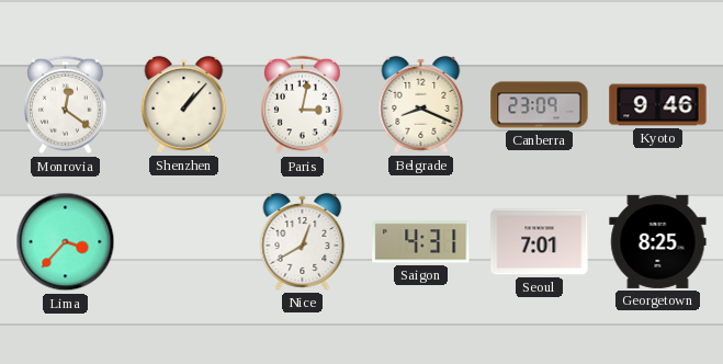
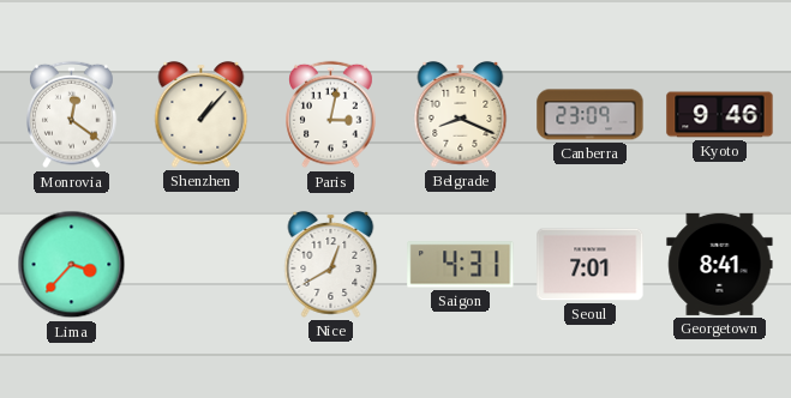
Georgetown: 8:25 -> 8:41 (720, 264)
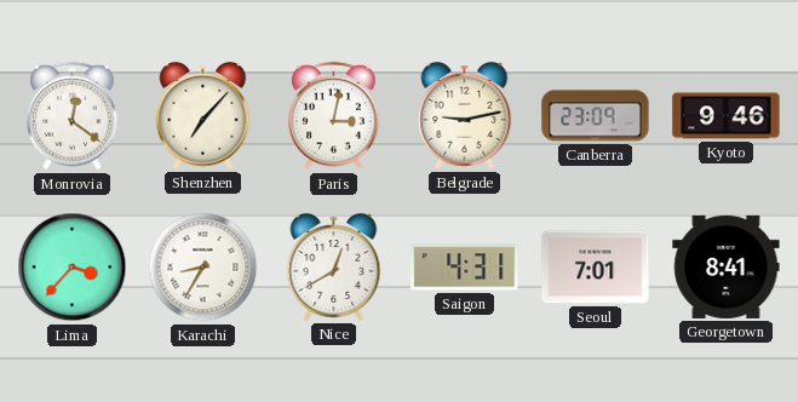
Shenzhen: 1:07 -> 7:07 (203, 115)
Belgrade: 8:19 -> 9:13 (465, 115)
Karachi: none -> 8:35 (203, 268)
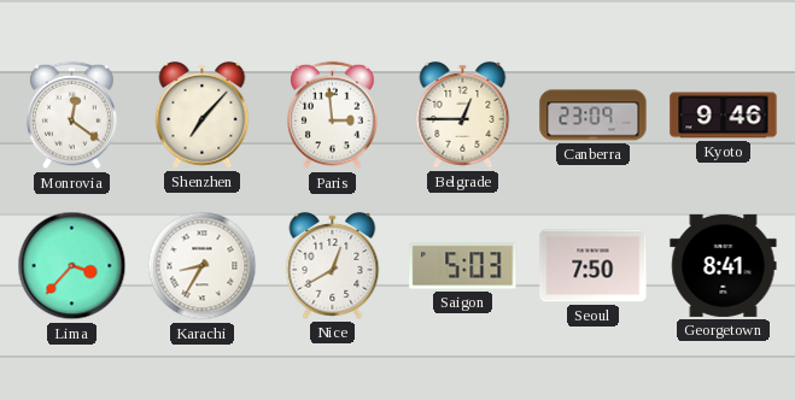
Paris: 3:02 -> 2:59 (333, 116)
Belgrade: 9:13 -> 12:45 (463, 114)
Saigon: 4:31 -> 5:03 (463, 266)
Seoul: 7:01 -> 7:50 (594, 266)
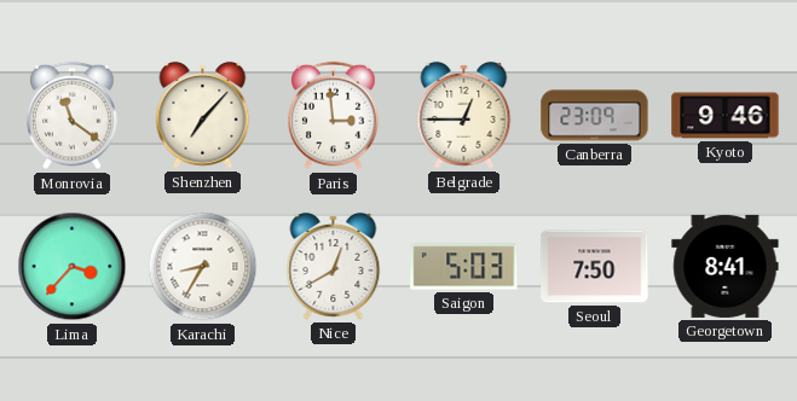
Monrovia: 12:21 -> 11:21 (73, 116)
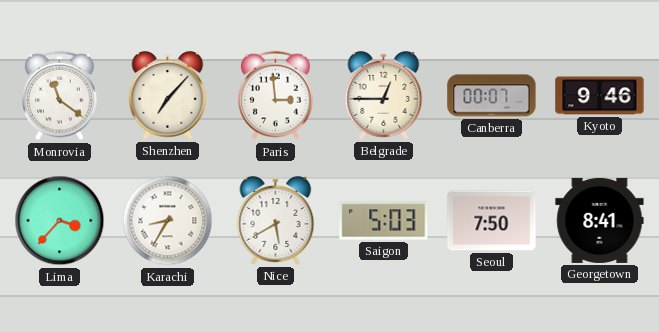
Canberra: 23:09 -> 00:07 (492, 96)
Nice: 12:40 -> 5:40 (276, 220)
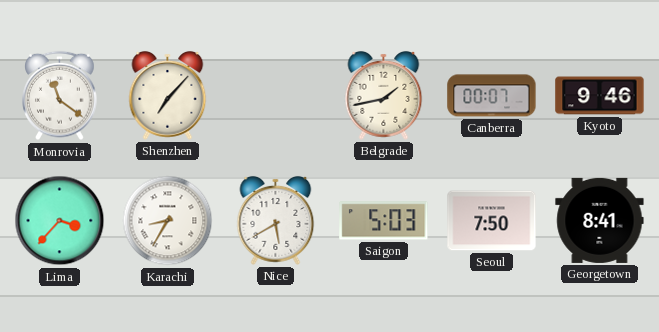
Paris: 2:59 -> none (276, 96)
Belgrade: 12:45 -> 1:43 (384, 95)
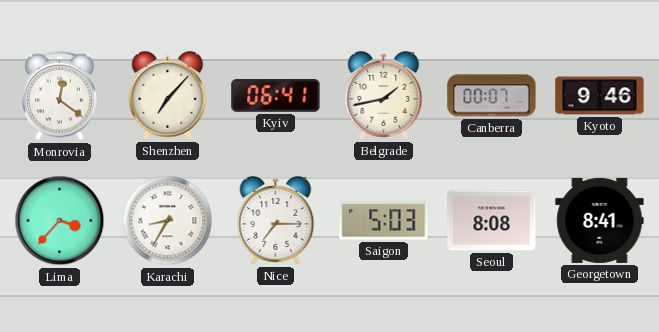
Monrovia: 11:21 -> 12:21 (60, 96)
Kyiv: none -> 06:41 (276, 96)
Nice: 5:40 -> 7:15 (276, 220)
Seoul: 7:50 -> 8:08 (492, 221)
